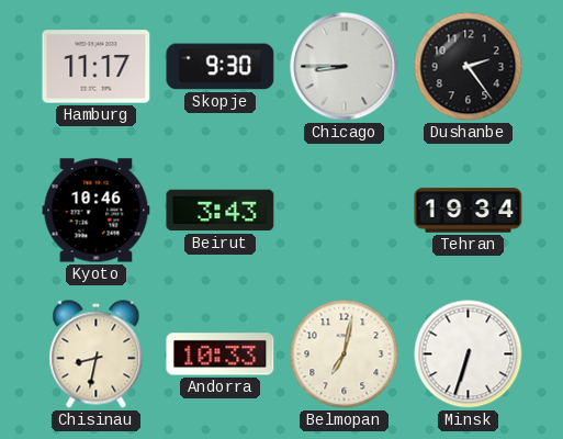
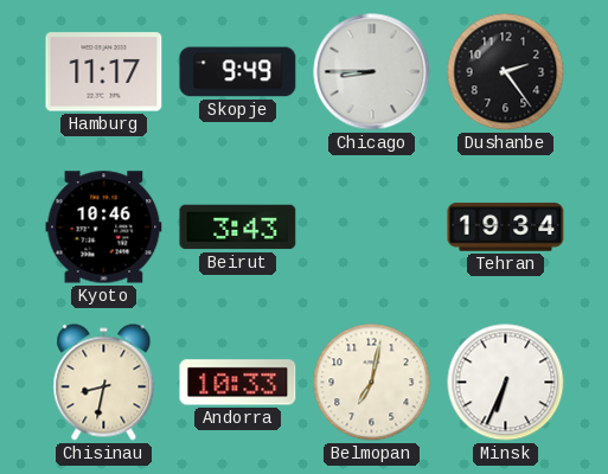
Skopje: 9:30 -> 9:49 (238, 72)
Minsk: 6:33 -> 6:34 (506, 383)
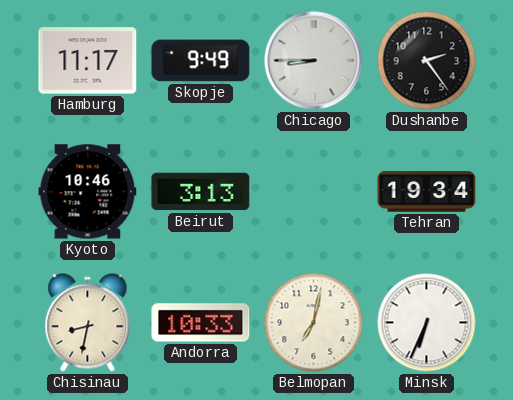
Beirut: 3:43 -> 3:13 (201, 192)
